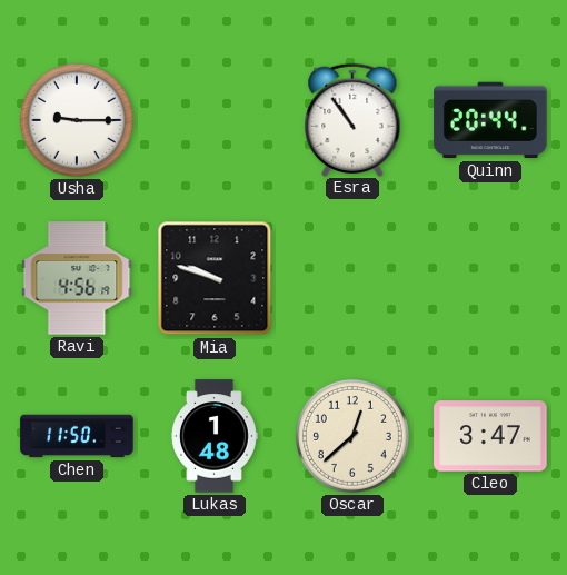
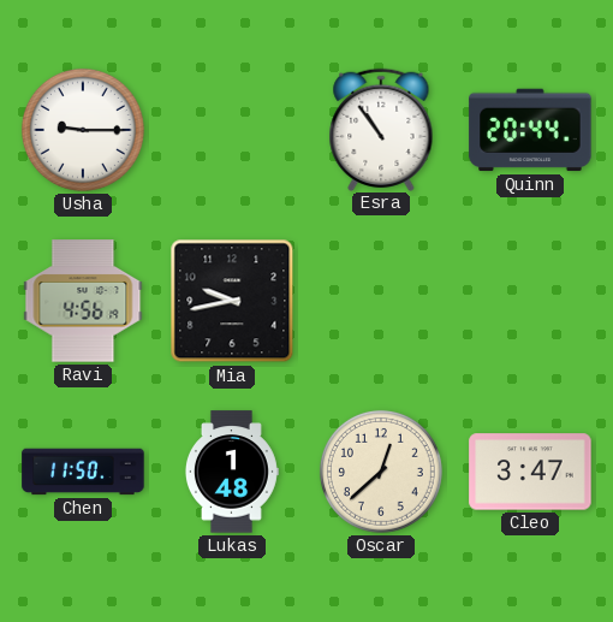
Mia: 9:48 -> 9:43 (232, 301)
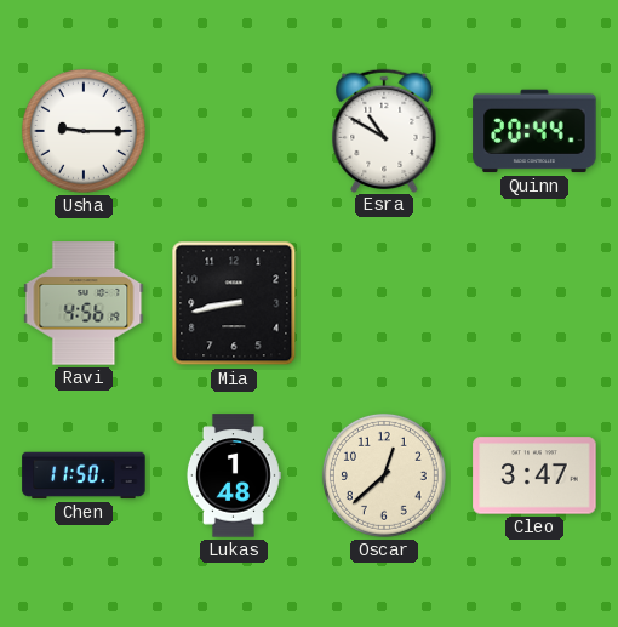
Esra: 10:54 -> 10:50 (384, 130)
Mia: 9:43 -> 8:43 (234, 303)
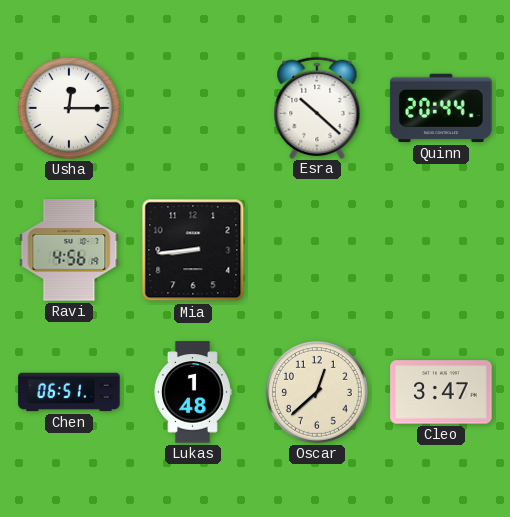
Usha: 9:15 -> 12:15 (69, 108)
Esra: 10:50 -> 10:22 (317, 107)
Mia: 8:43 -> 8:44 (193, 250)
Chen: 11:50 -> 06:51 (69, 392)
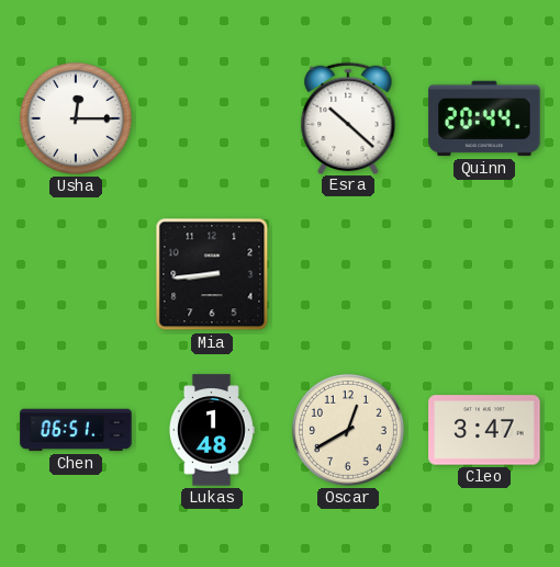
Ravi: 4:56 -> none (69, 250)
Oscar: 12:38 -> 12:40 (348, 430)
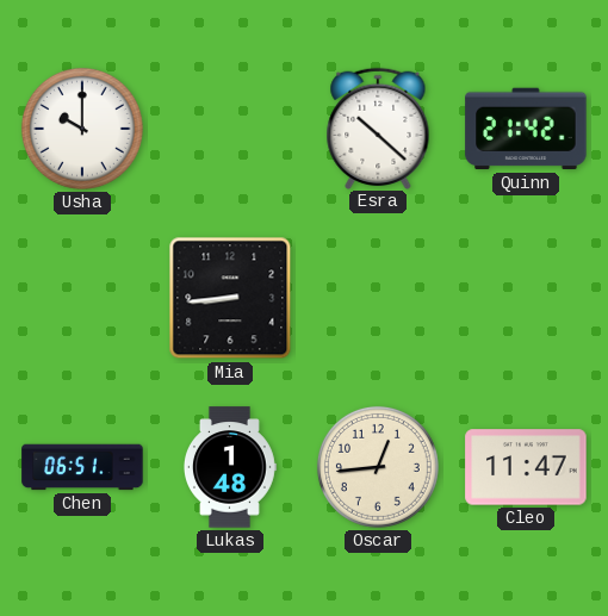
Usha: 12:15 -> 10:00 (82, 129)
Quinn: 20:44 -> 21:42 (526, 129)
Oscar: 12:40 -> 12:44 (378, 467)
Cleo: 3:47 -> 11:47 (526, 467)
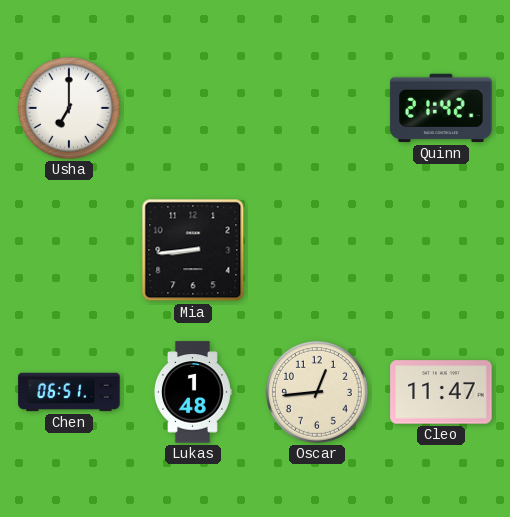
Usha: 10:00 -> 7:00 (69, 108)
Esra: 10:22 -> none (378, 127)
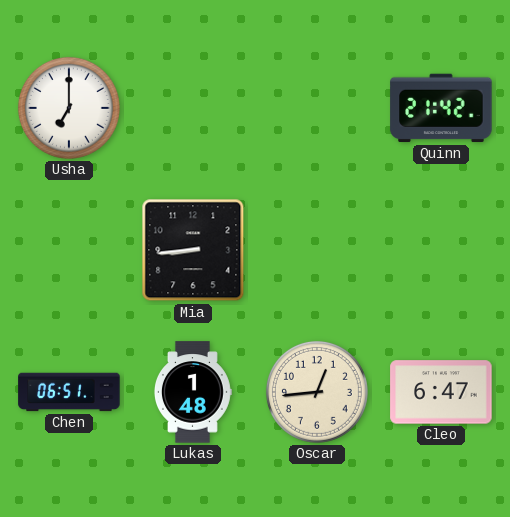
Cleo: 11:47 -> 6:47 (441, 392)
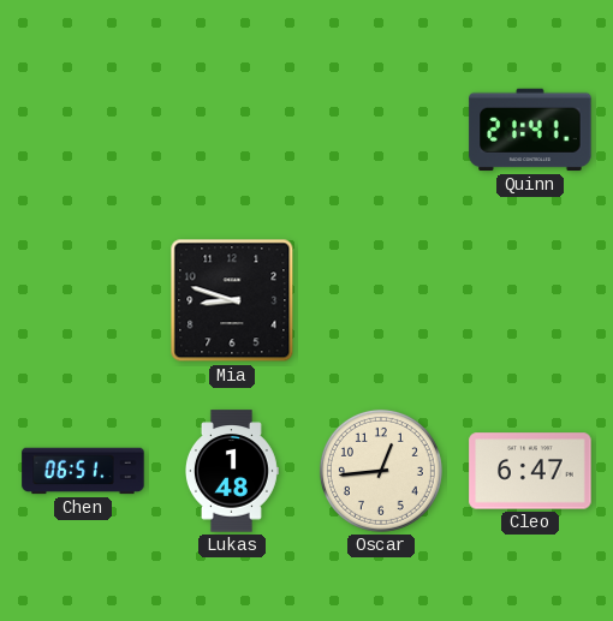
Usha: 7:00 -> none (69, 108)
Quinn: 21:42 -> 21:41 (530, 130)
Mia: 8:44 -> 8:48 (232, 300)
